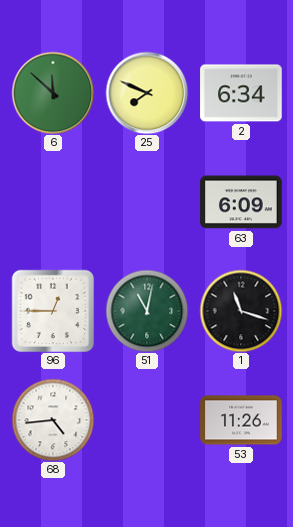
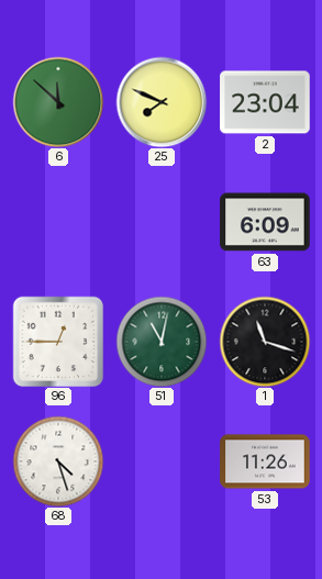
2: 6:34 -> 23:04 (265, 102)
68: 4:44 -> 4:27 (58, 461)
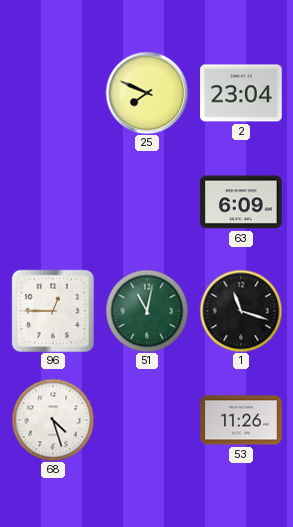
6: 11:52 -> none (58, 102)
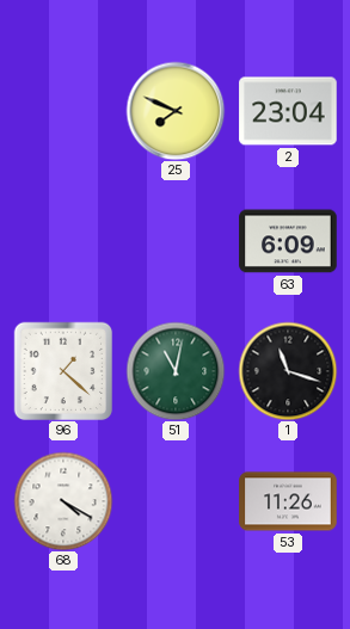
96: 12:45 -> 1:22 (63, 371)
68: 4:27 -> 4:20 (63, 501)
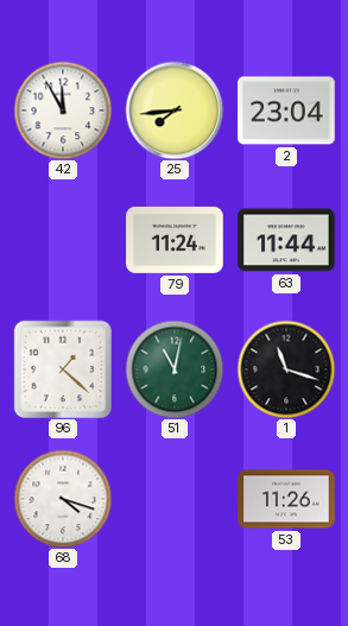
42: none -> 11:55 (63, 110)
25: 7:49 -> 7:44 (175, 110)
79: none -> 11:24 (175, 240)
63: 6:09 -> 11:44 (286, 240)
68: 4:20 -> 4:18 (63, 499)
